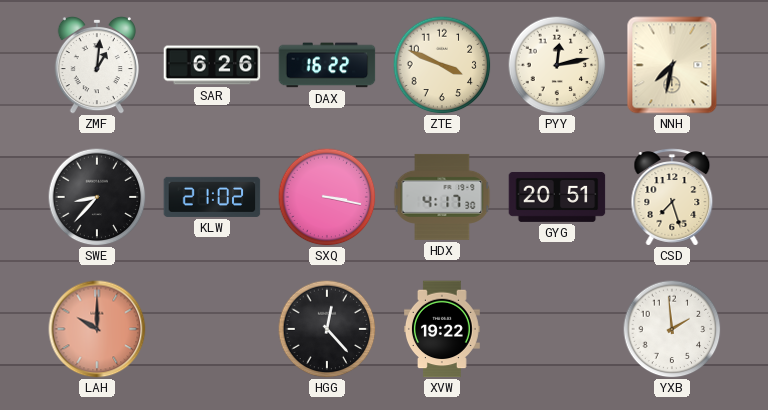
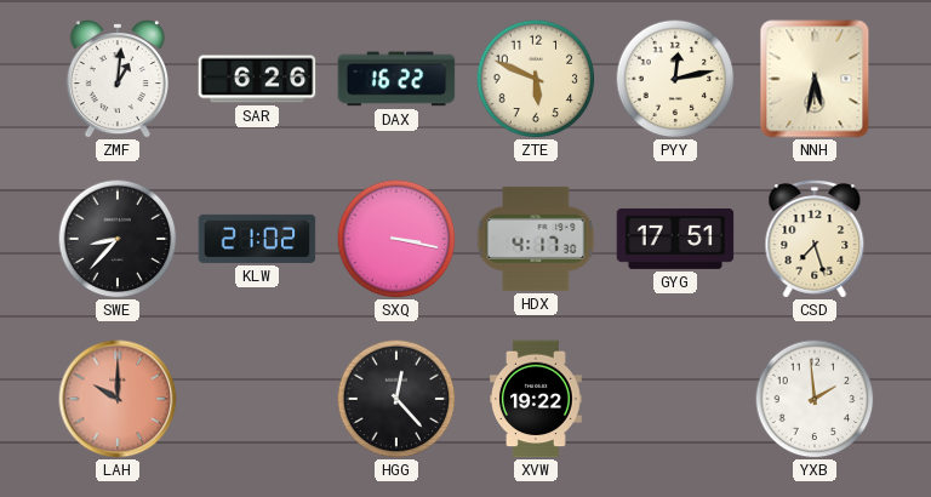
ZTE: 3:49 -> 5:49 (536, 79)
NNH: 7:32 -> 5:32 (815, 79)
GYG: 20:51 -> 17:51 (675, 239)
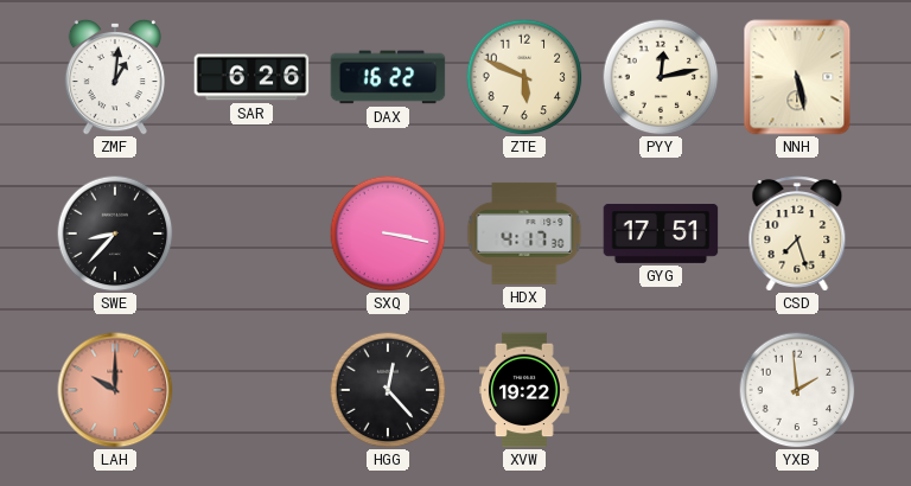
NNH: 5:32 -> 5:28 (797, 77)
KLW: 21:02 -> none (257, 239)
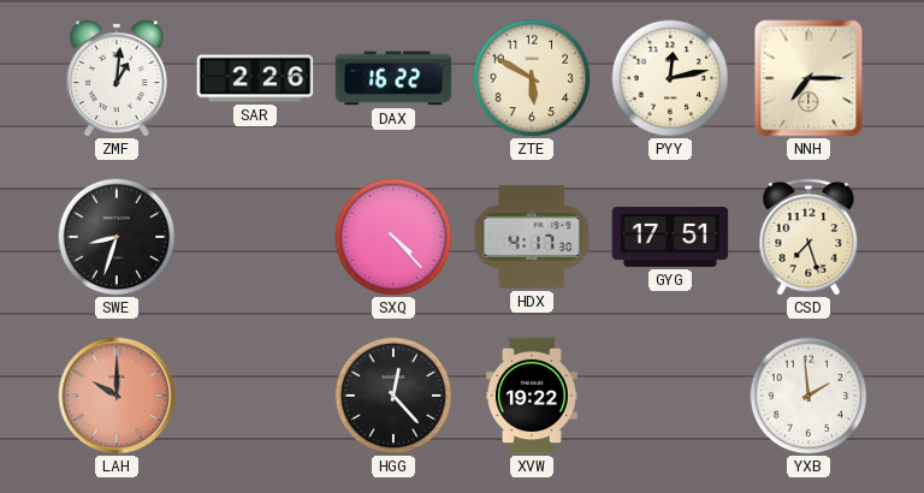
SAR: 6:26 -> 2:26 (255, 78)
ZTE: 5:49 -> 5:50 (532, 78)
NNH: 5:28 -> 7:15 (808, 78)
SWE: 8:37 -> 8:33 (117, 237)
SXQ: 3:17 -> 4:23 (393, 237)
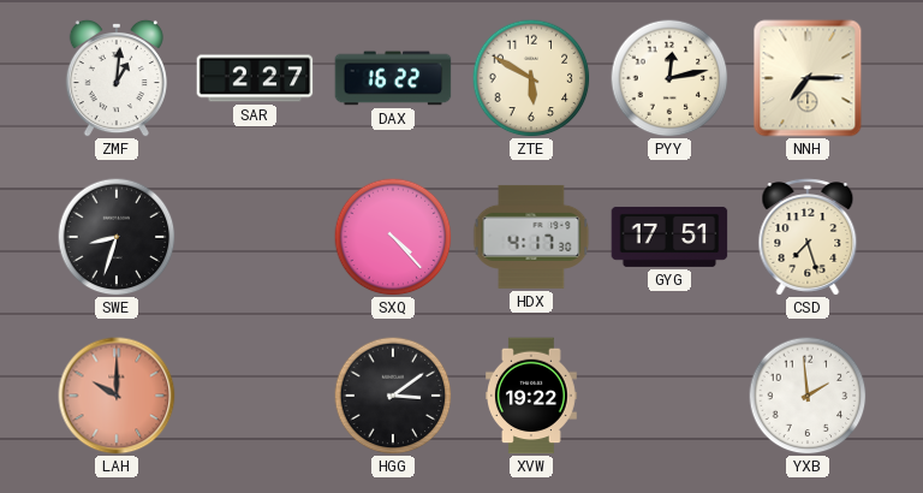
SAR: 2:26 -> 2:27 (255, 78)
HGG: 12:23 -> 3:09 (393, 396)
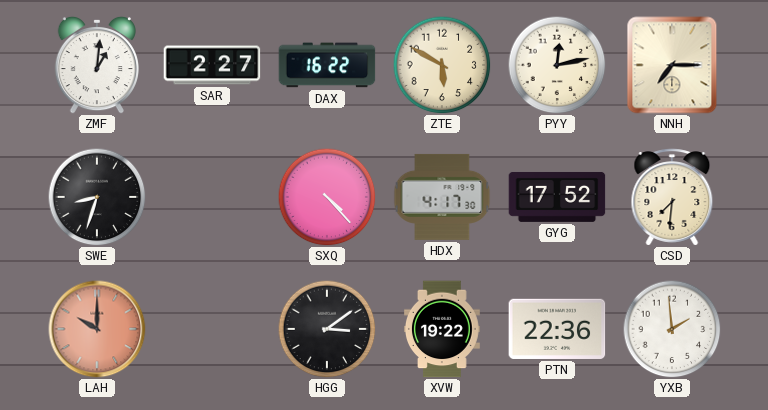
GYG: 17:51 -> 17:52 (557, 197)
CSD: 7:27 -> 7:31 (672, 197)
PTN: none -> 22:36 (557, 329)
